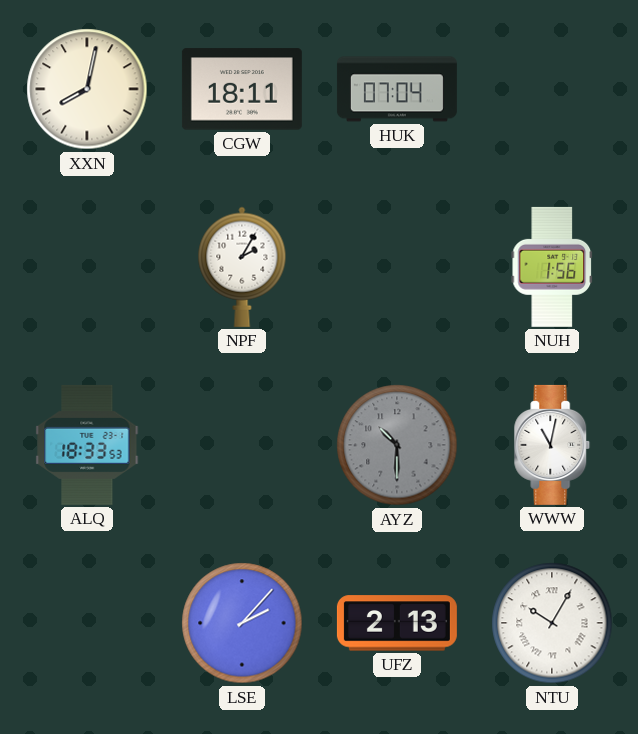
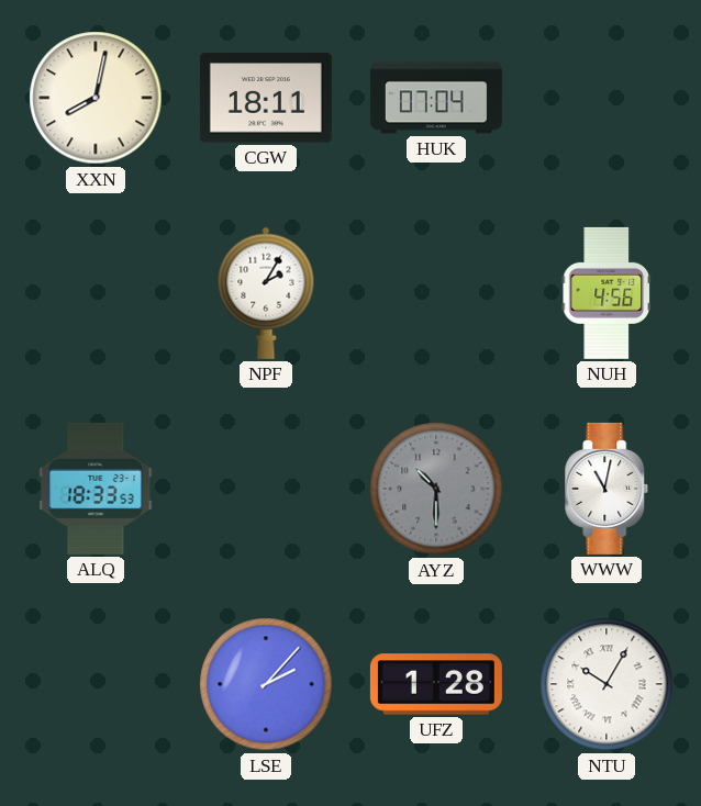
NUH: 1:56 -> 4:56 (607, 293)
UFZ: 2:13 -> 1:28 (436, 684)
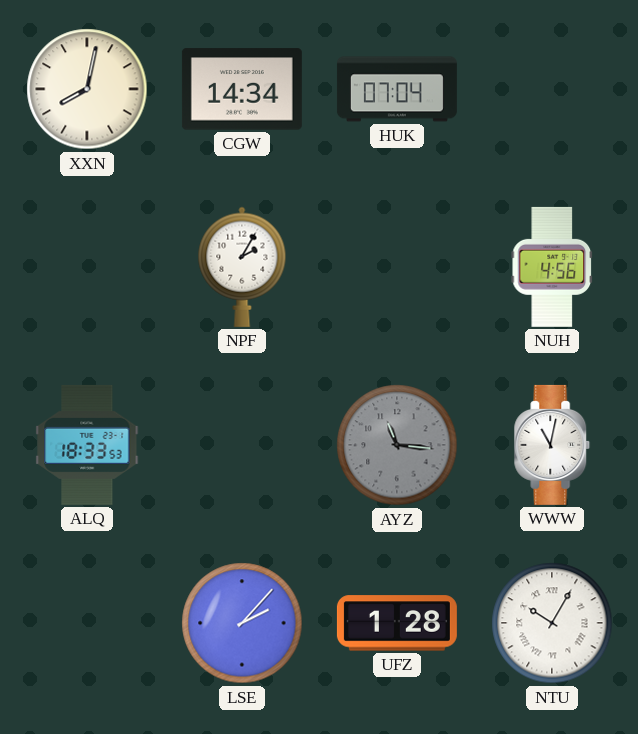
CGW: 18:11 -> 14:34 (242, 89)
AYZ: 10:30 -> 11:16 (397, 445)
